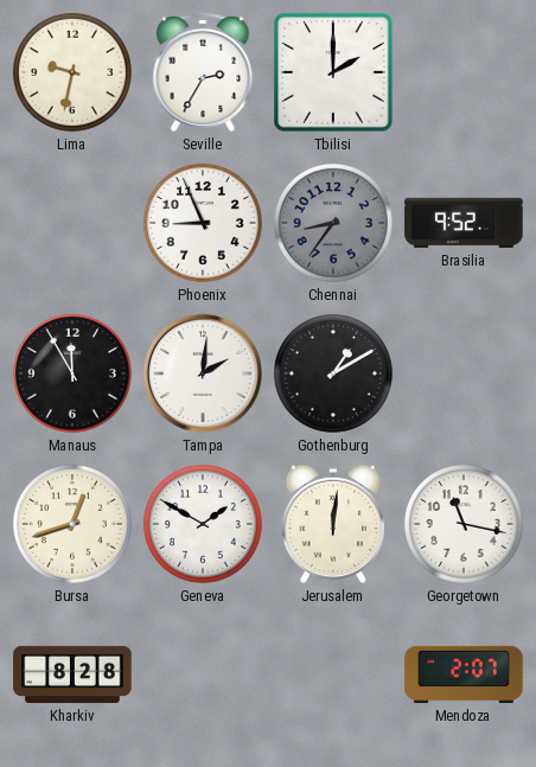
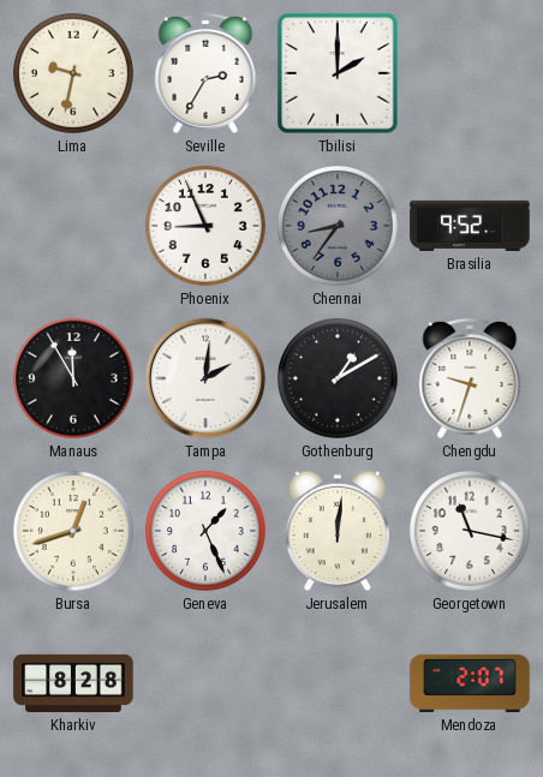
Chengdu: none -> 9:33 (470, 378)
Geneva: 1:50 -> 1:26 (205, 531)
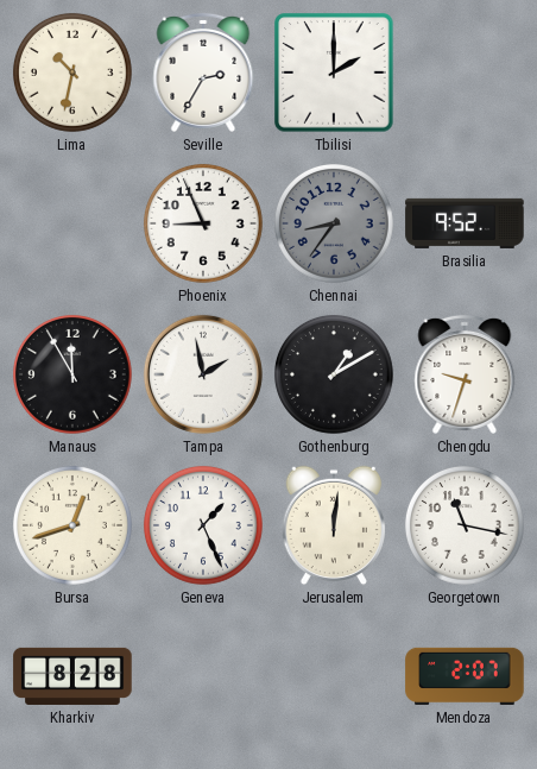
Lima: 9:32 -> 10:32 (72, 73)
Tampa: 2:01 -> 1:58 (203, 374)
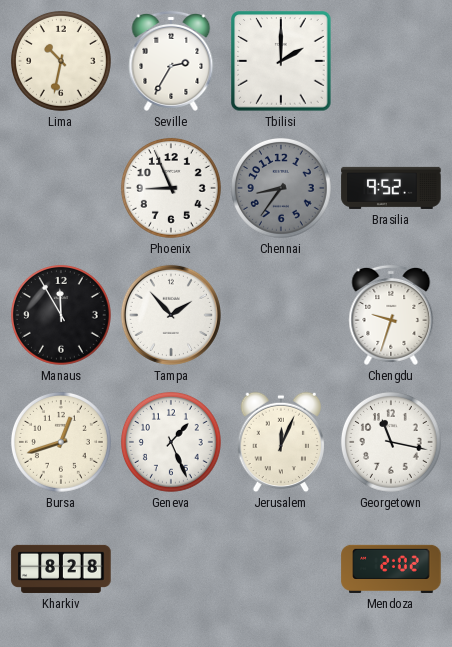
Tampa: 1:58 -> 1:53 (171, 315)
Gothenburg: 1:10 -> none (334, 374)
Jerusalem: 12:01 -> 12:04 (281, 442)
Mendoza: 2:07 -> 2:02 (391, 569)
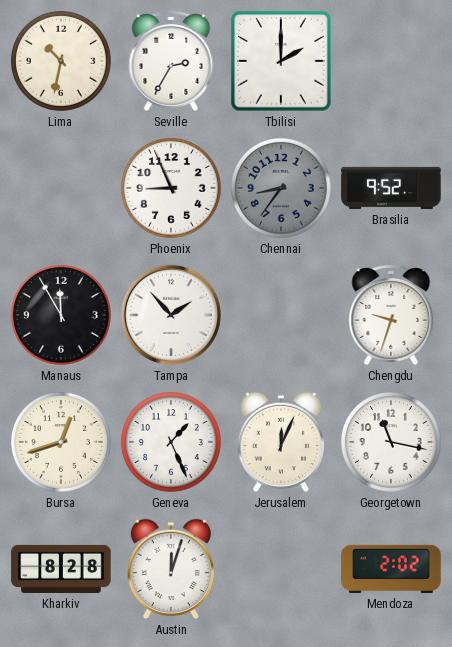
Austin: none -> 12:03 (171, 569)
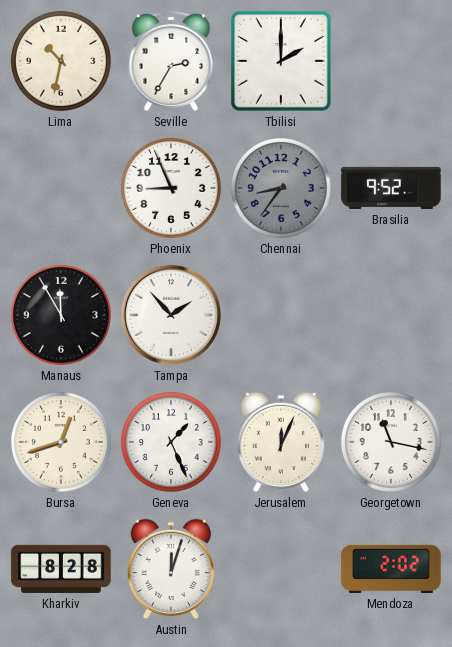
Chengdu: 9:33 -> none (391, 315)
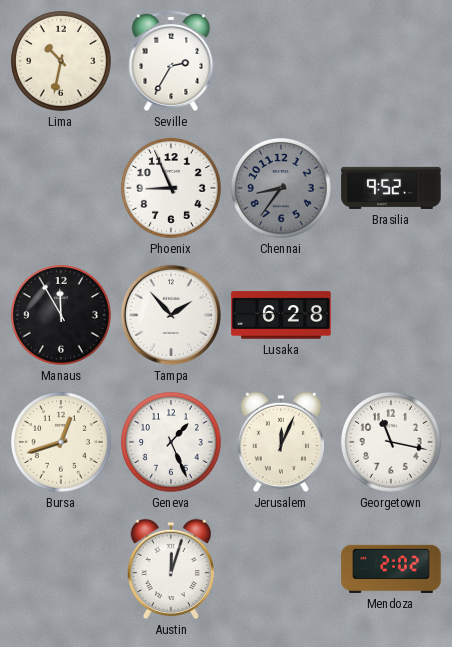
Tbilisi: 2:00 -> none (281, 61)
Lusaka: none -> 6:28 (281, 315)
Kharkiv: 8:28 -> none (61, 569)
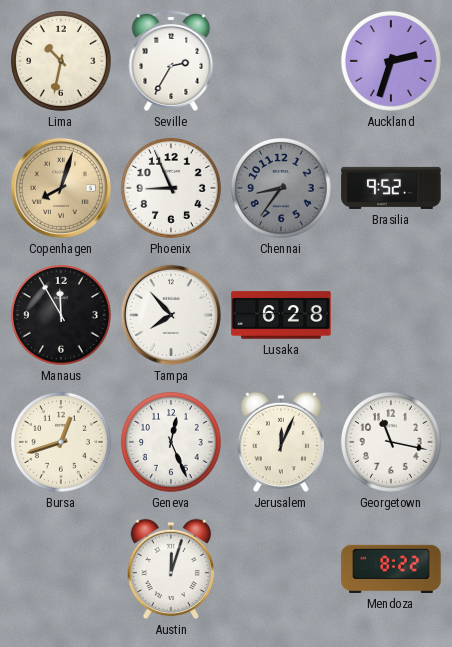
Auckland: none -> 2:33 (391, 61)
Copenhagen: none -> 8:03 (61, 188)
Tampa: 1:53 -> 7:53 (171, 315)
Geneva: 1:26 -> 12:26 (171, 442)
Mendoza: 2:02 -> 8:22 (391, 569)
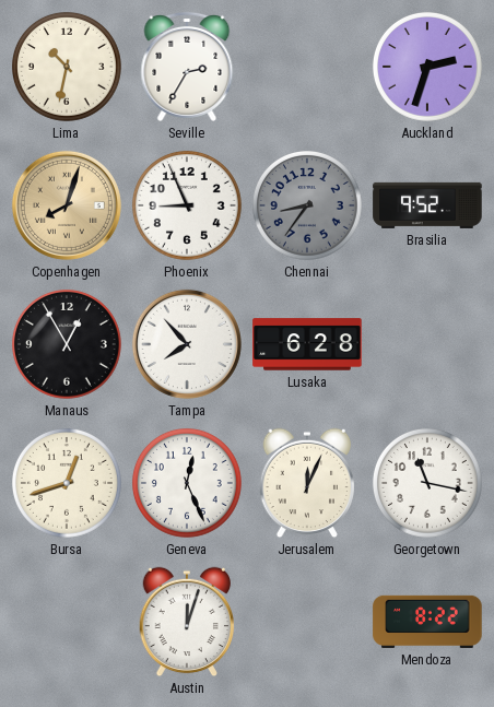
Manaus: 11:55 -> 12:55 (67, 344)
